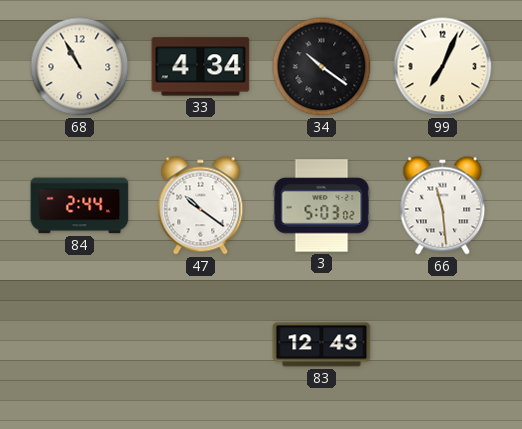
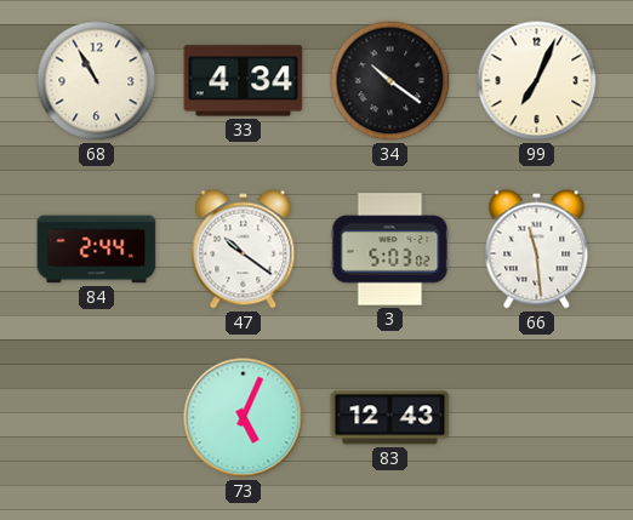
73: none -> 5:04 (244, 418)
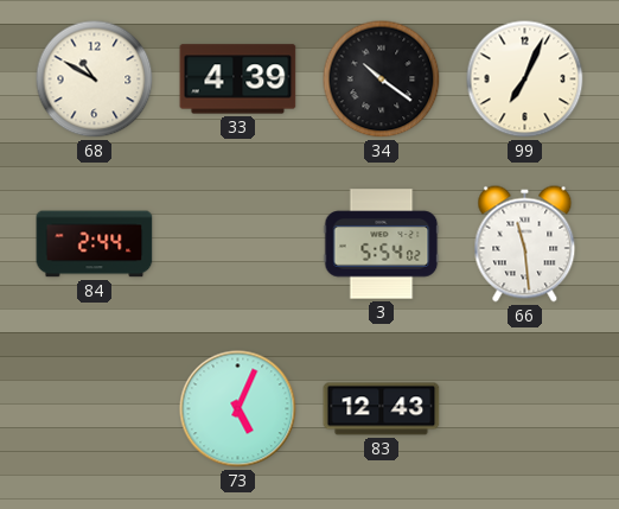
68: 10:55 -> 10:50 (95, 79)
33: 4:34 -> 4:39 (238, 79)
47: 10:21 -> none (244, 250)
3: 5:03 -> 5:54 (382, 244)
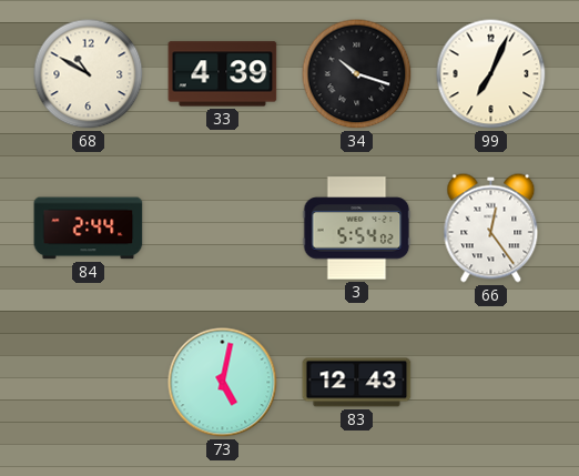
34: 10:21 -> 10:18 (357, 74)
66: 11:29 -> 12:24 (491, 229)
73: 5:04 -> 5:02 (223, 383)
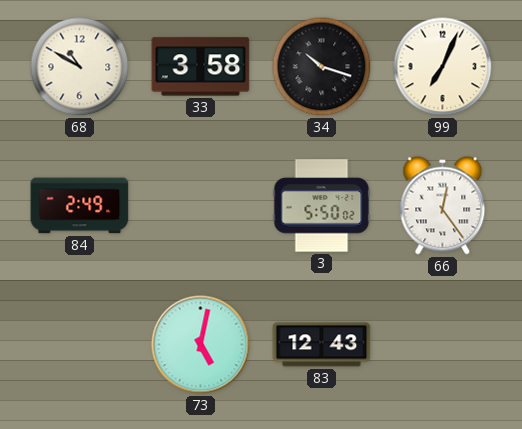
33: 4:39 -> 3:58 (201, 67)
84: 2:44 -> 2:49 (80, 206)
3: 5:54 -> 5:50 (322, 206)
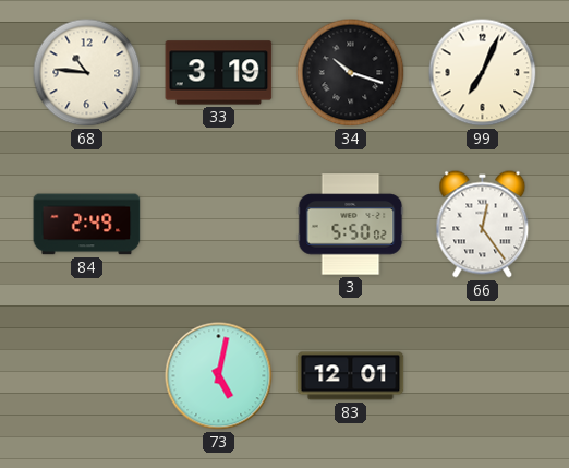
68: 10:50 -> 10:46 (87, 73)
33: 3:58 -> 3:19 (219, 73)
83: 12:43 -> 12:01 (351, 376)
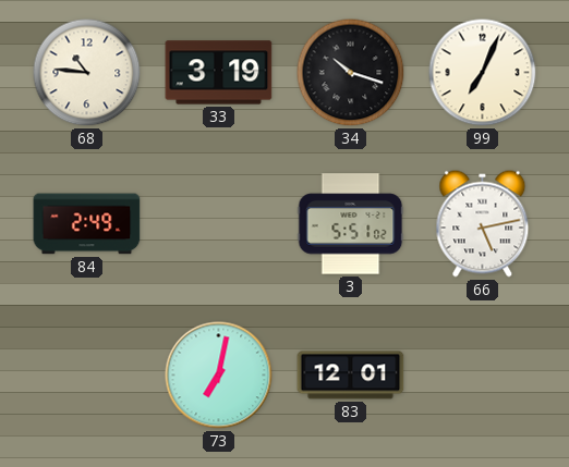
3: 5:50 -> 5:51 (351, 224)
66: 12:24 -> 5:13 (483, 224)
73: 5:02 -> 7:02 (219, 376)
